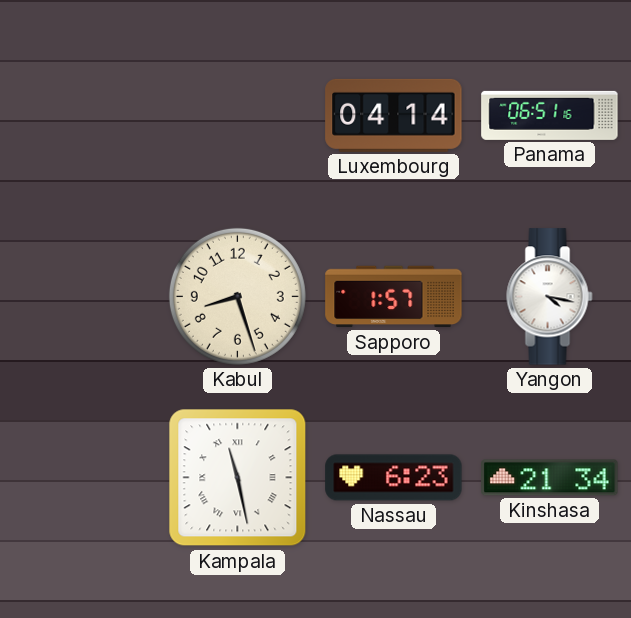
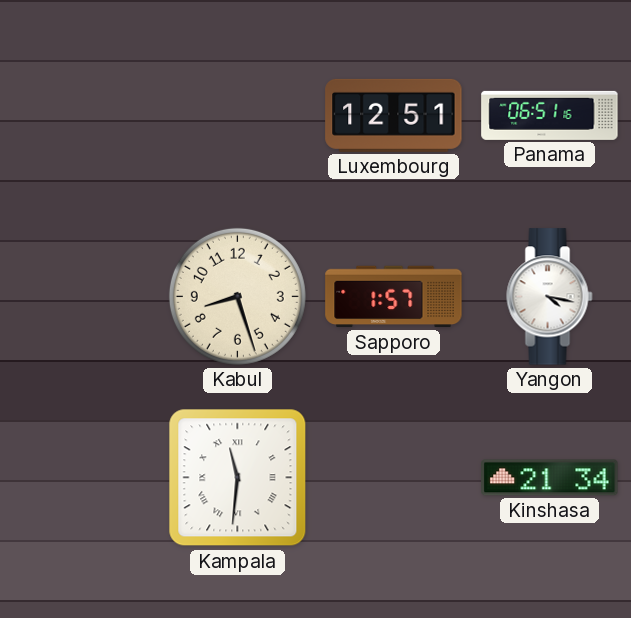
Luxembourg: 04:14 -> 12:51 (394, 115)
Kampala: 11:28 -> 11:31 (238, 478)
Nassau: 6:23 -> none (394, 478)
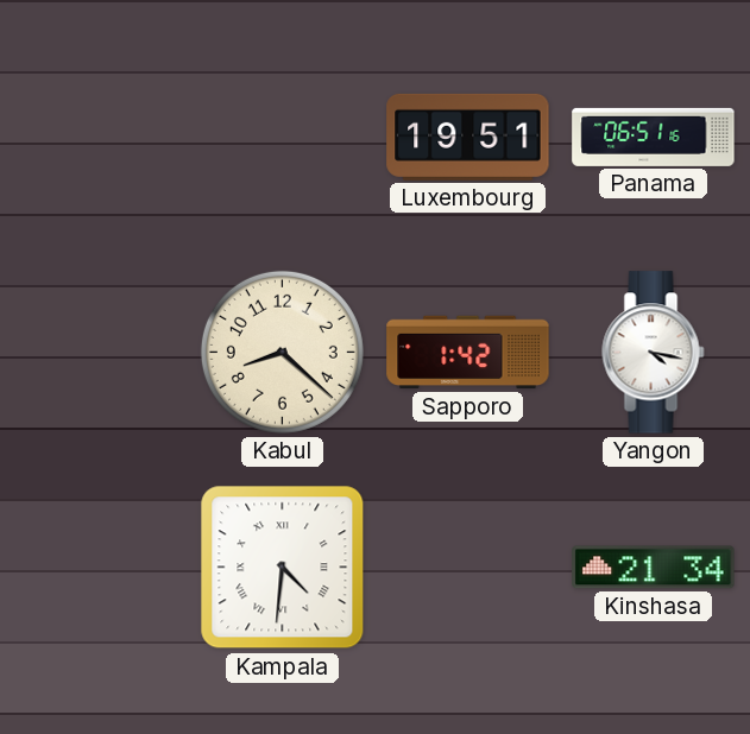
Luxembourg: 12:51 -> 19:51 (468, 137)
Kabul: 8:27 -> 8:22 (282, 352)
Sapporo: 1:57 -> 1:42 (468, 353)
Kampala: 11:31 -> 4:31 (283, 568)
